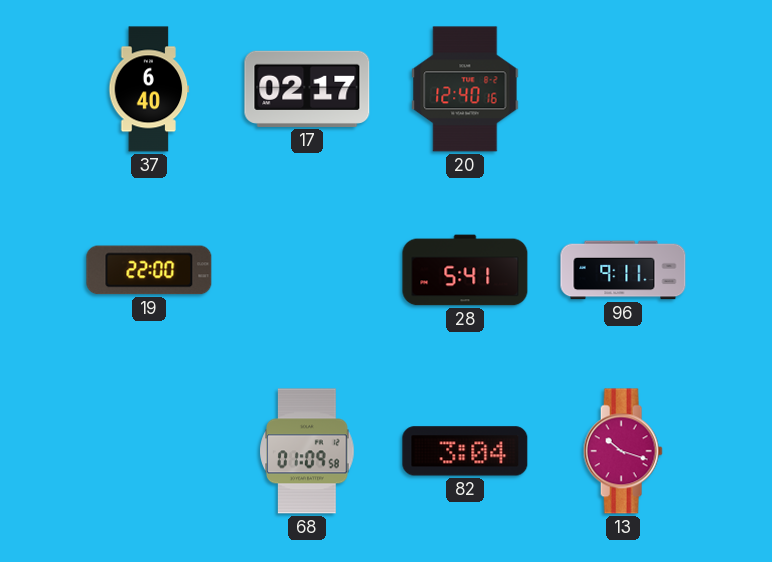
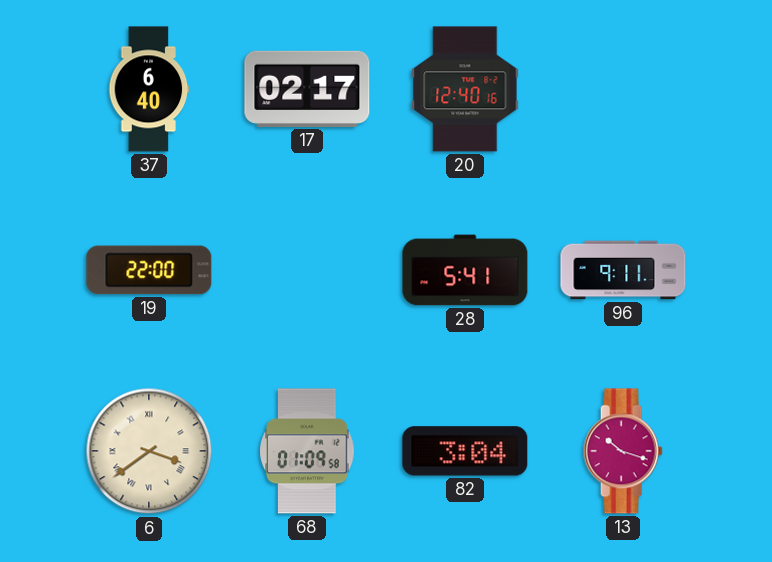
6: none -> 3:39 (149, 451)
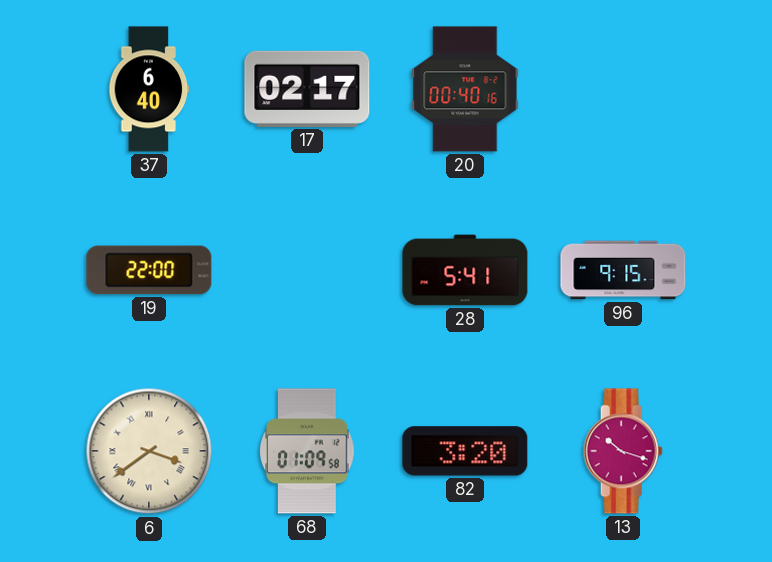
20: 12:40 -> 00:40 (465, 89)
96: 9:11 -> 9:15 (623, 270)
82: 3:04 -> 3:20 (465, 451)
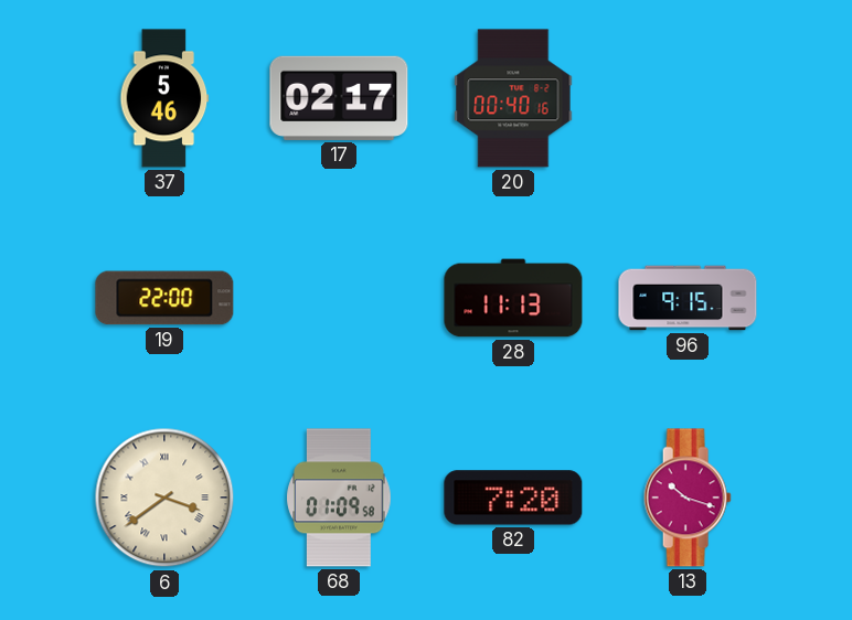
37: 6:40 -> 5:46 (164, 98)
28: 5:41 -> 11:13 (513, 298)
82: 3:20 -> 7:20 (513, 498)
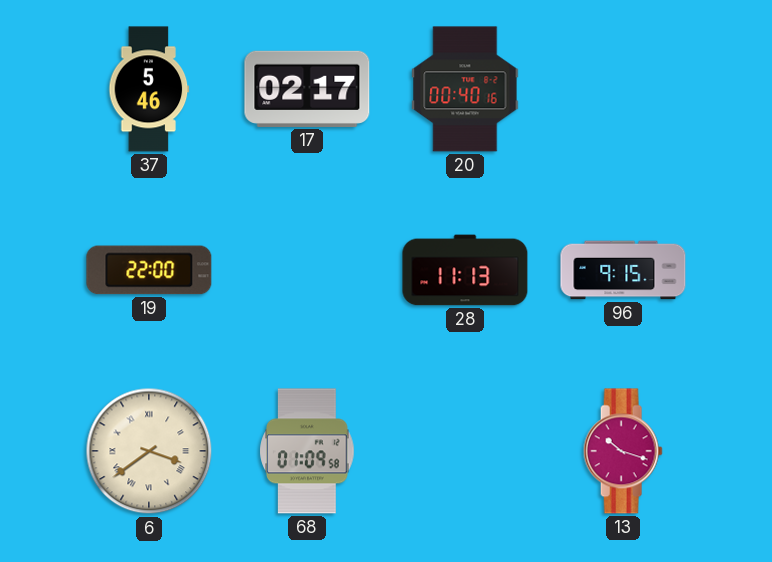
82: 7:20 -> none (513, 498)
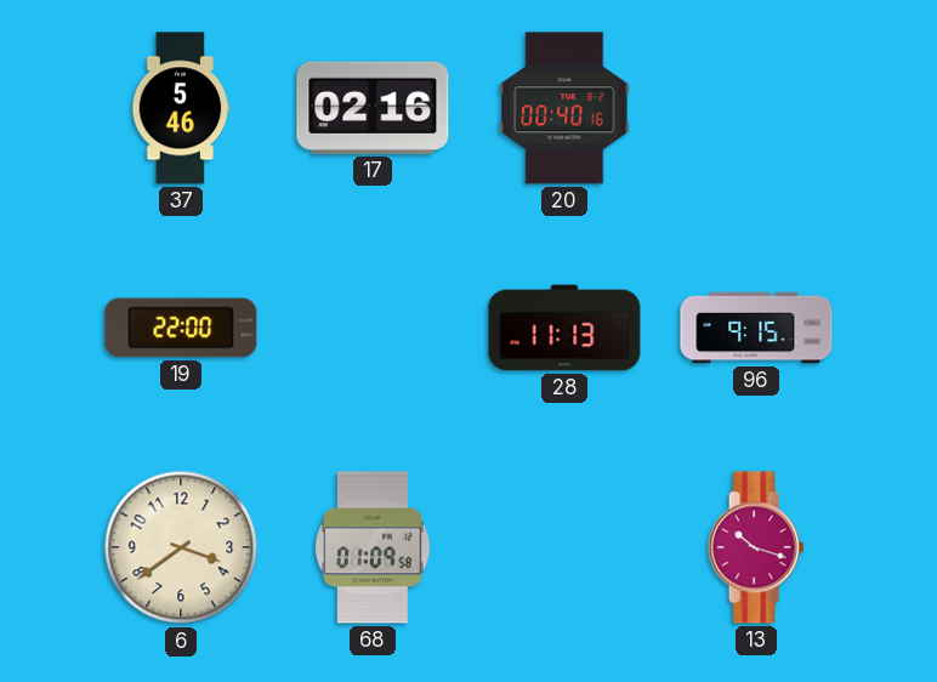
17: 02:17 -> 02:16 (373, 108)
6 numerals: Roman -> Arabic (181, 547)
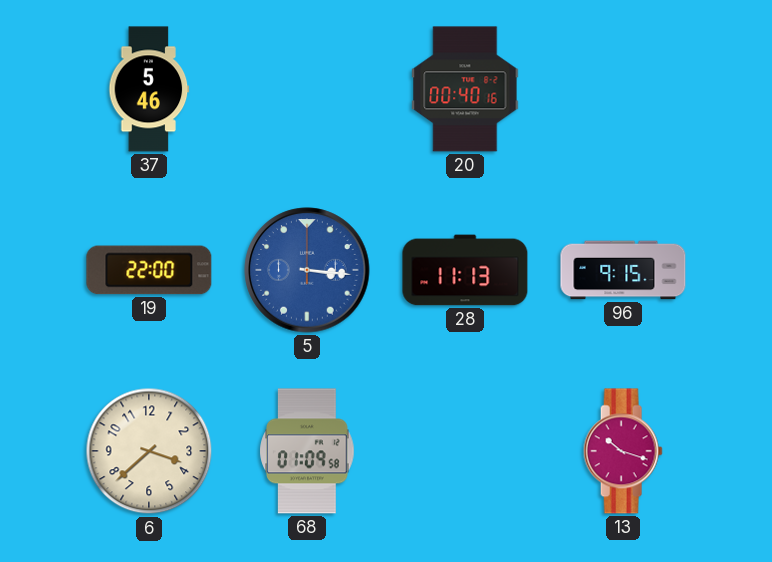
17: 02:16 -> none (373, 108)
5: none -> 3:16 (307, 270)
6: 3:39 -> 3:38 (149, 451)
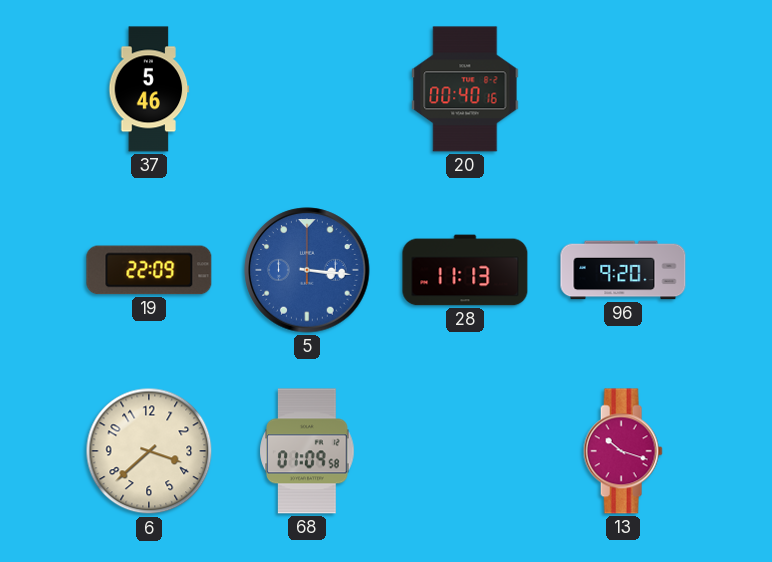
19: 22:00 -> 22:09 (149, 270)
96: 9:15 -> 9:20 (623, 270)
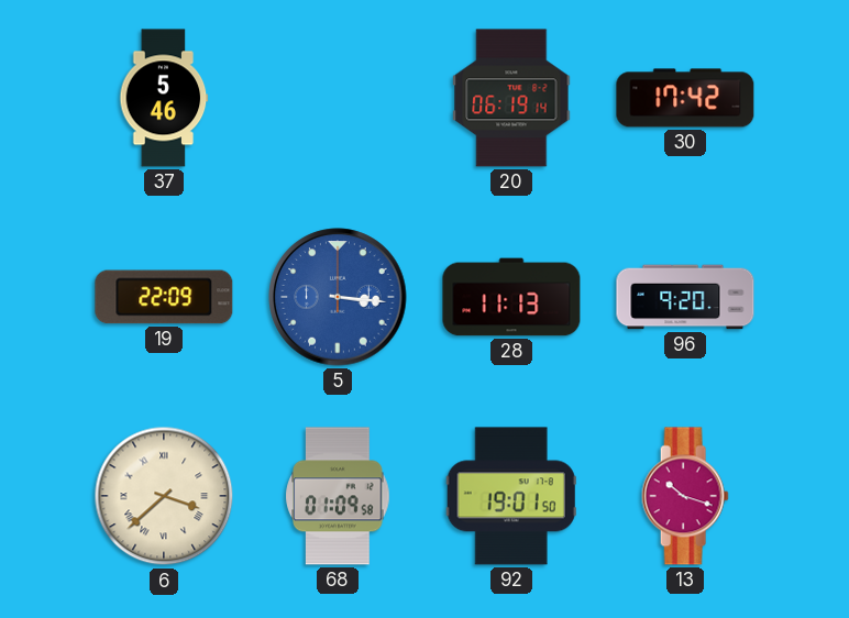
20: 00:40 -> 06:19 (511, 98)
30: none -> 17:42 (685, 98)
6 numerals: Arabic -> Roman (164, 496)
92: none -> 19:01 (511, 496)
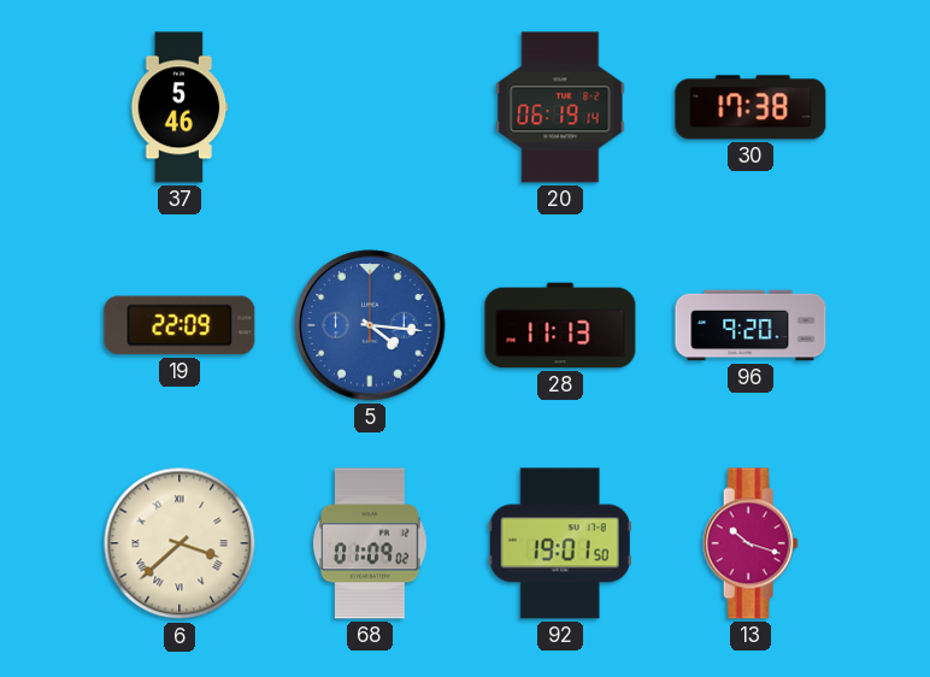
30: 17:42 -> 17:38 (751, 107)
5: 3:16 -> 4:16 (370, 325)
68: 01:09:58 -> 01:09:02 (370, 543)
